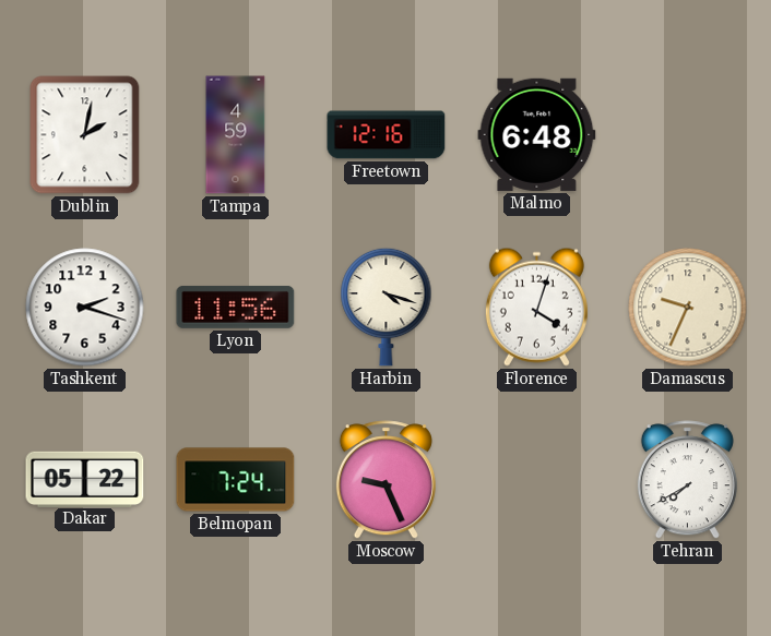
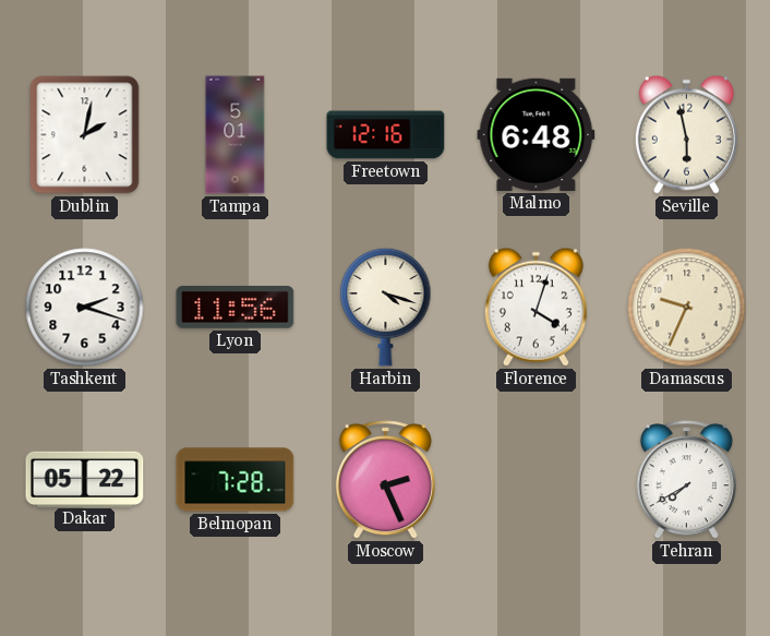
Tampa: 4:59 -> 5:01 (236, 135)
Seville: none -> 5:58 (686, 134)
Belmopan: 7:24 -> 7:28 (236, 480)
Moscow: 9:26 -> 2:26 (385, 480)
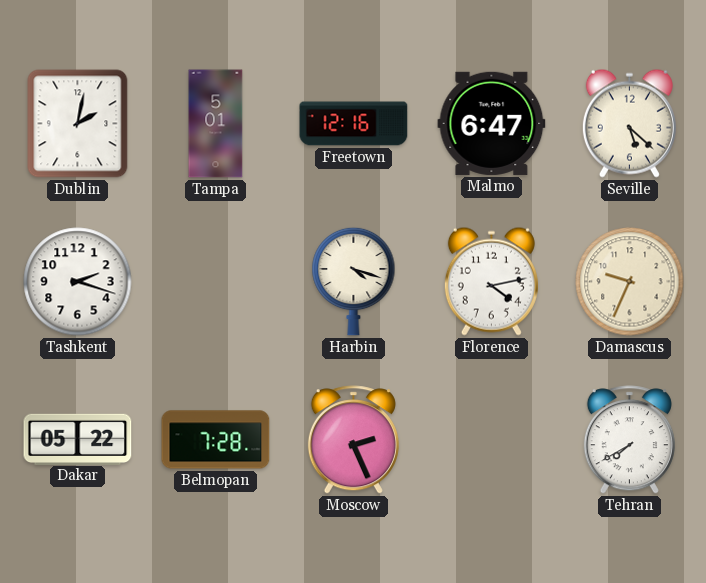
Malmo: 6:48 -> 6:47 (492, 123)
Seville: 5:58 -> 5:22 (629, 123)
Lyon: 11:56 -> none (236, 307)
Florence: 4:03 -> 4:13 (491, 281)
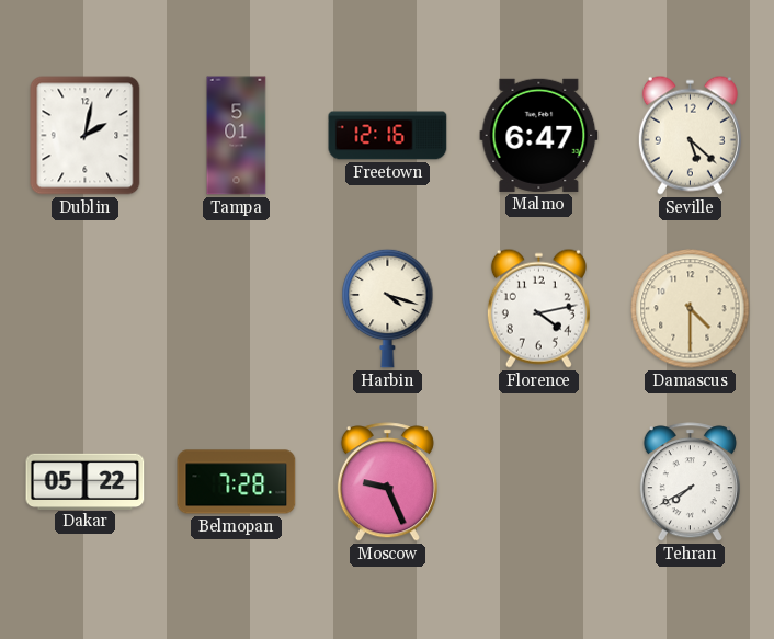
Tashkent: 2:18 -> none (78, 282)
Damascus: 9:34 -> 4:30 (691, 309)
Moscow: 2:26 -> 9:26 (387, 482)
